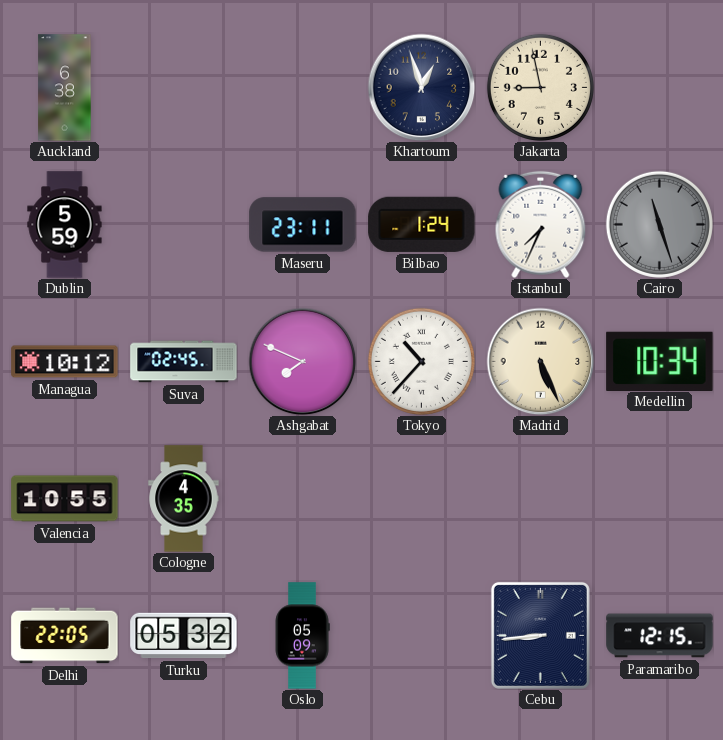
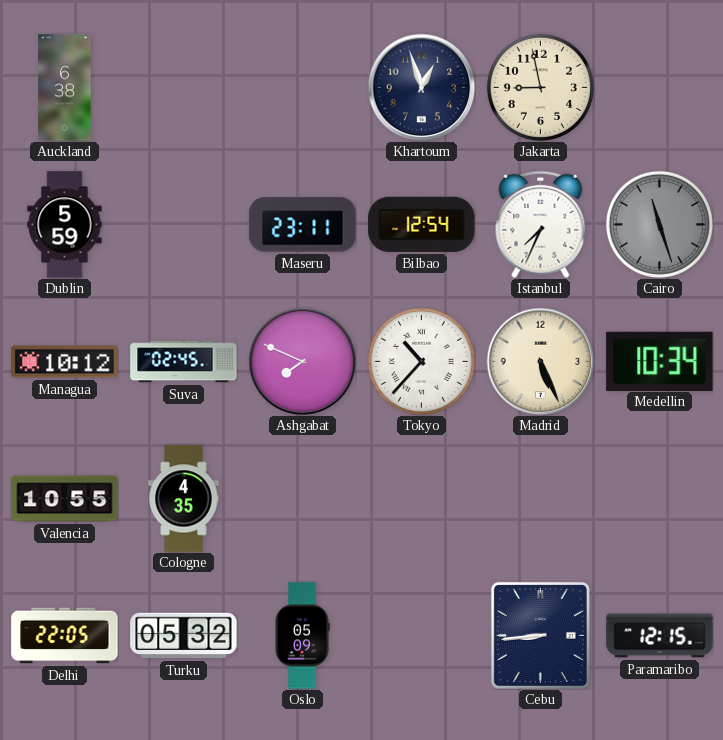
Bilbao: 1:24 -> 12:54 (422, 224)
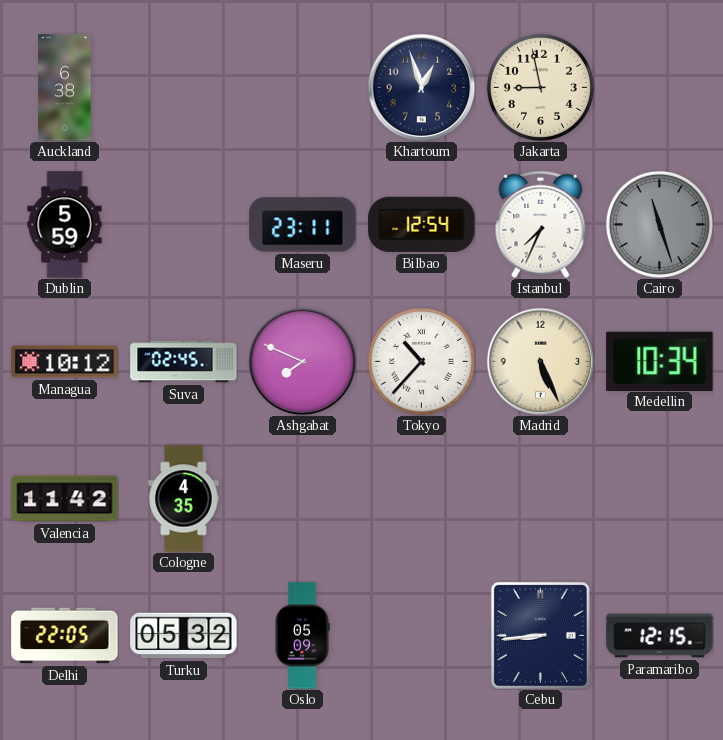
Valencia: 10:55 -> 11:42 (65, 499)
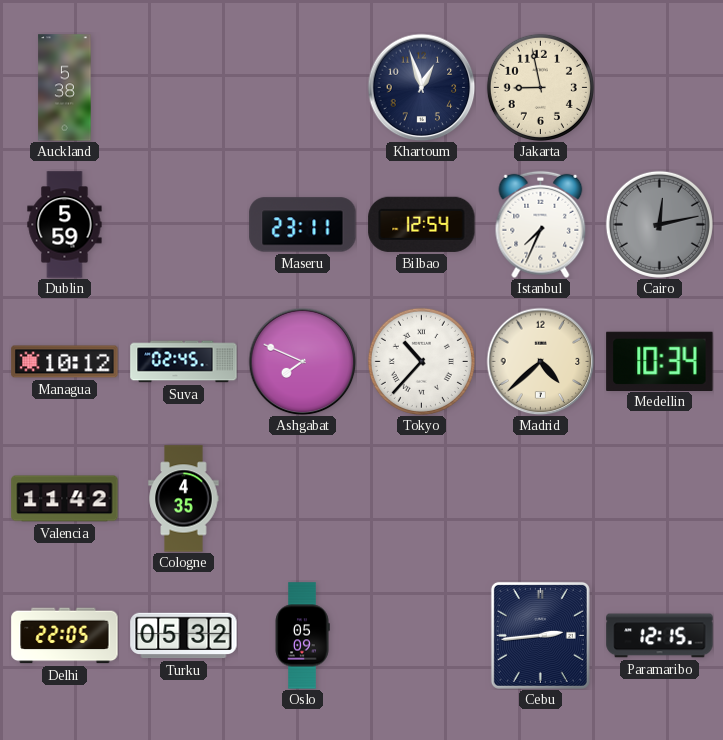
Auckland: 6:38 -> 5:38 (65, 88)
Cairo: 11:27 -> 12:13 (659, 224)
Madrid: 5:26 -> 4:38 (540, 361)
Cebu: 8:44 -> 2:44 (540, 635)
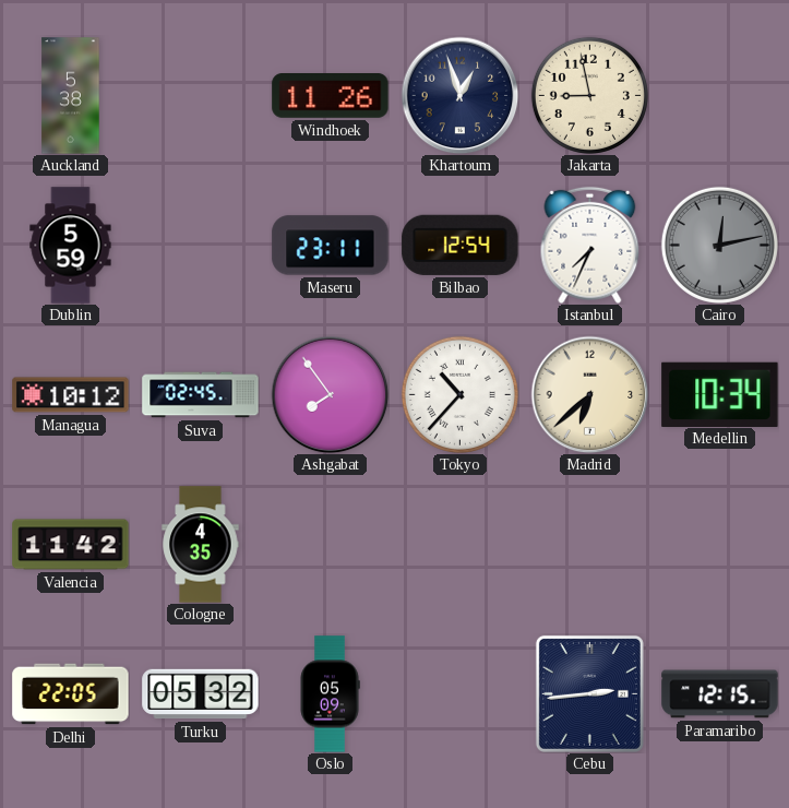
Windhoek: none -> 11:26 (331, 96)
Ashgabat: 7:49 -> 7:54 (330, 394)
Madrid: 4:38 -> 6:38 (589, 394)
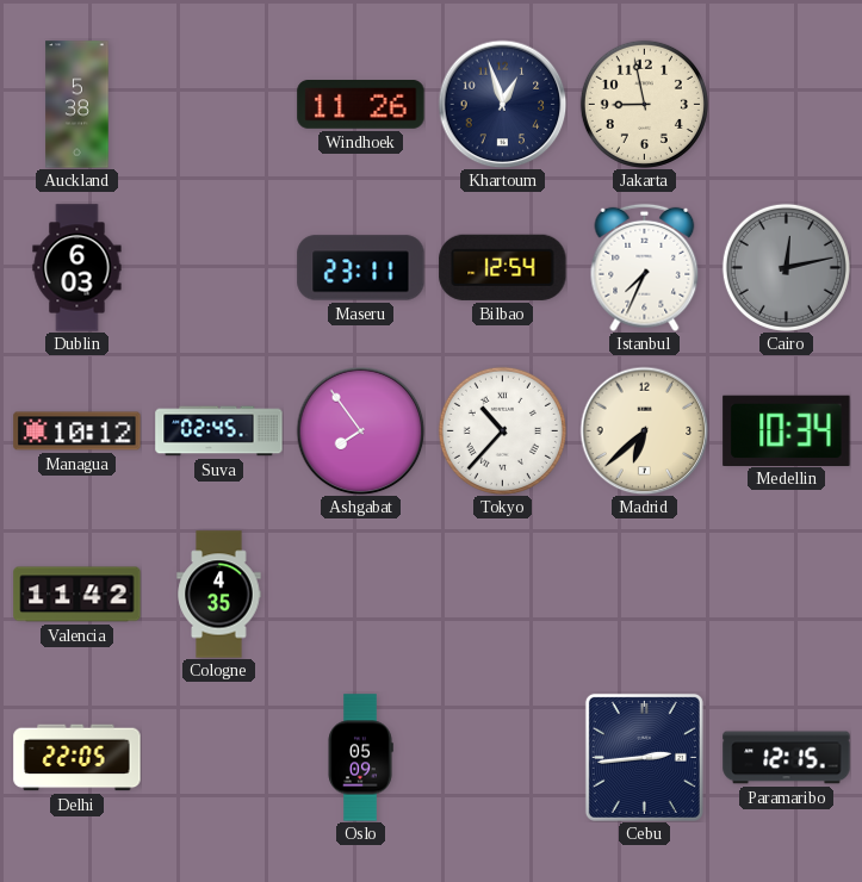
Dublin: 5:59 -> 6:03 (77, 268)
Turku: 05:32 -> none (201, 694)
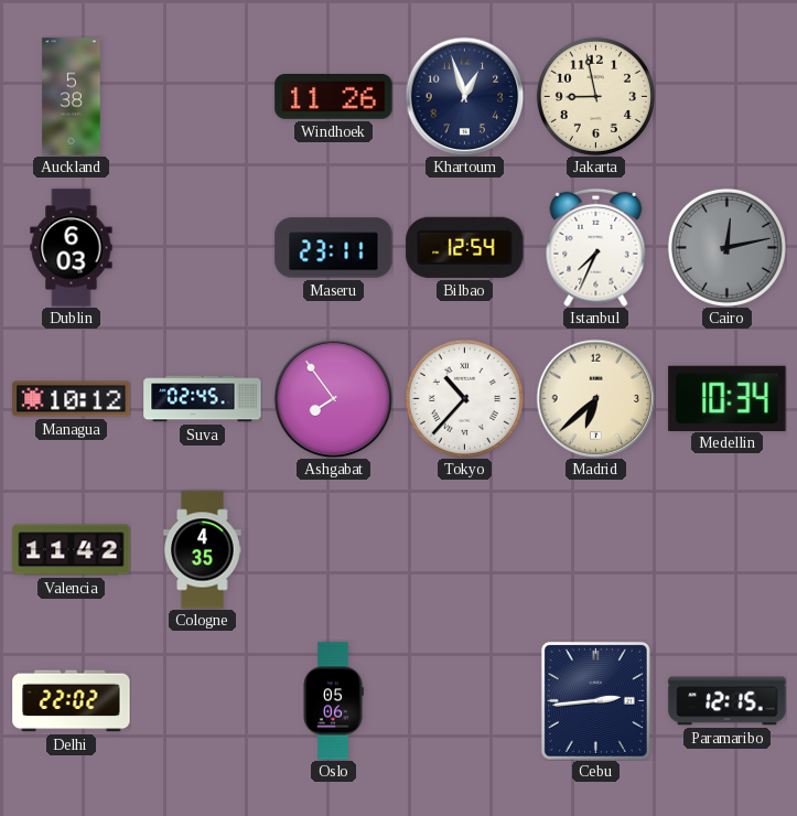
Delhi: 22:05 -> 22:02 (72, 701)
Oslo: 05:09 -> 05:06 (333, 701)
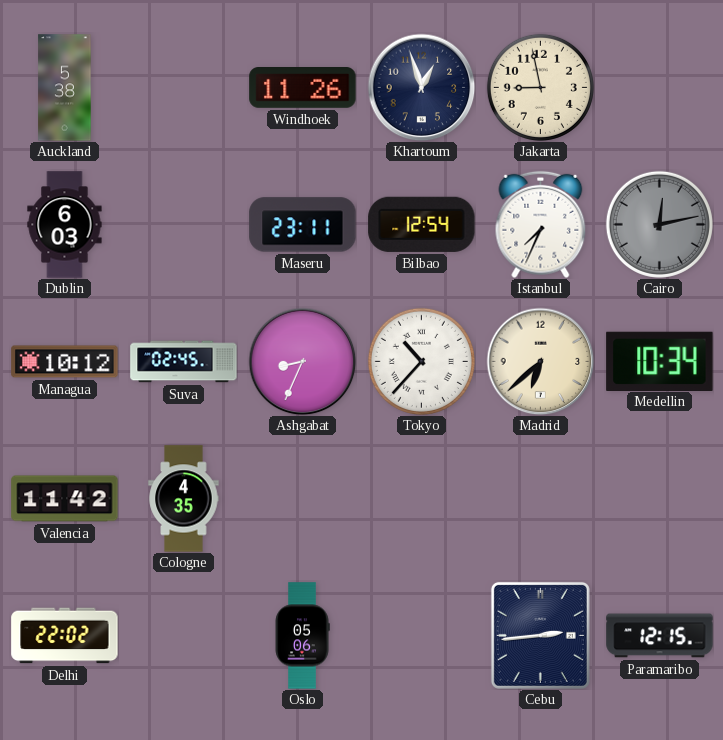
Ashgabat: 7:54 -> 8:34 (302, 361)
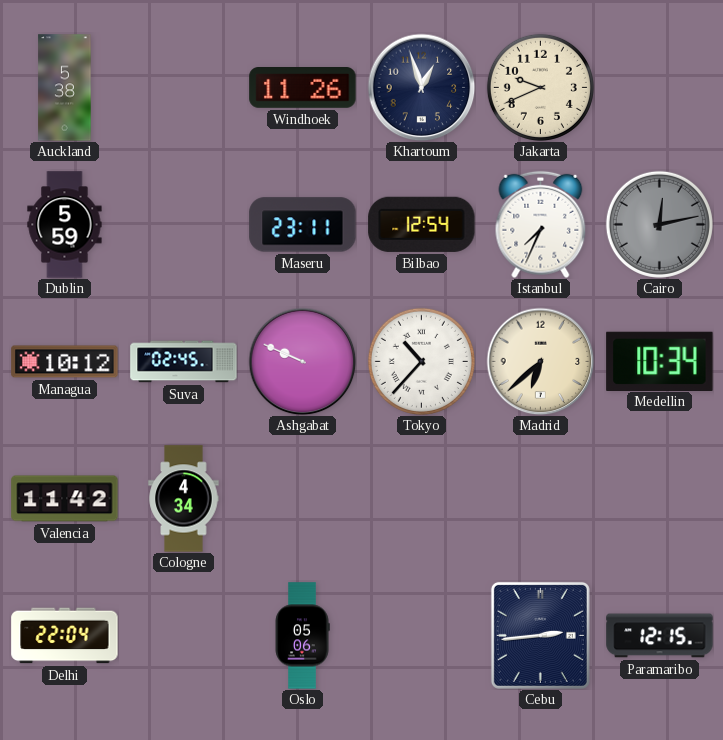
Jakarta: 8:58 -> 9:41 (540, 87)
Dublin: 6:03 -> 5:59 (65, 225)
Ashgabat: 8:34 -> 9:49 (302, 361)
Cologne: 4:35 -> 4:34 (184, 499)
Delhi: 22:02 -> 22:04 (65, 636)
